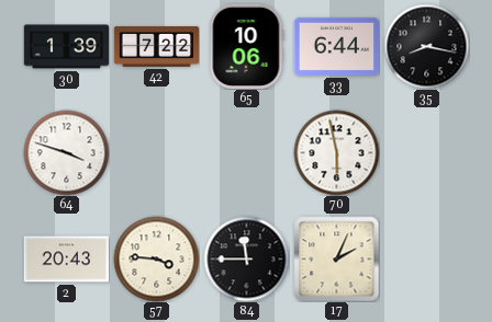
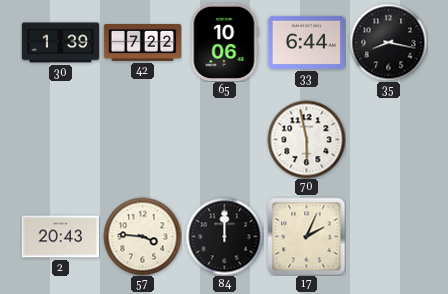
64: 3:48 -> none (66, 152)
84: 11:45 -> 12:00 (224, 236)
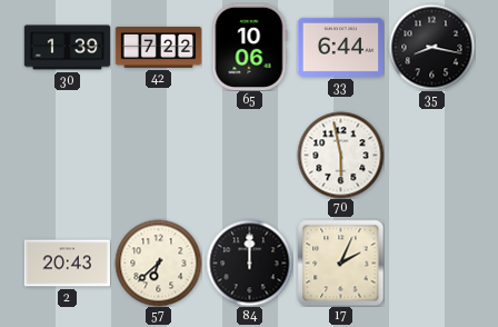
57: 3:46 -> 6:38 (158, 262)
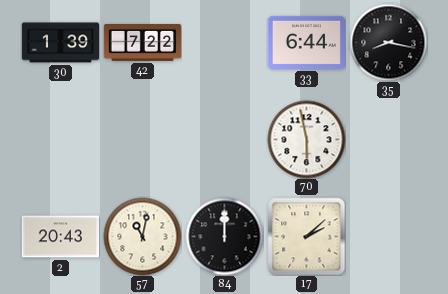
65: 10:06 -> none (249, 47)
57: 6:38 -> 11:02 (142, 236)
17: 2:04 -> 2:08 (306, 236)
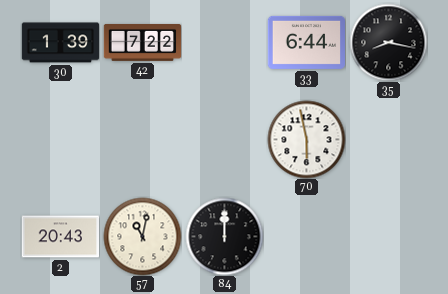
17: 2:08 -> none (306, 236)
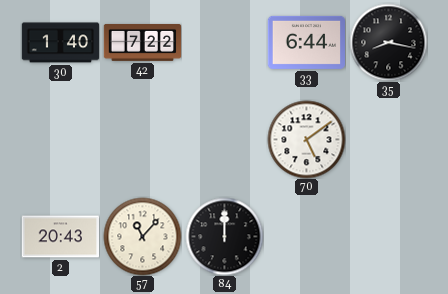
30: 1:39 -> 1:40 (60, 43)
70: 5:58 -> 5:09 (306, 139)
57: 11:02 -> 11:07 (142, 236)
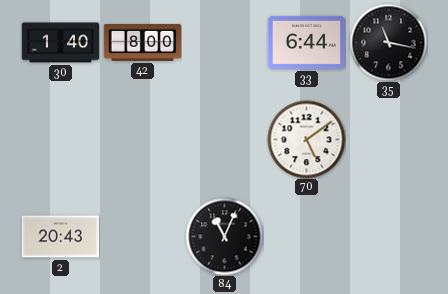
42: 7:22 -> 8:00 (142, 42)
35: 8:17 -> 11:17 (388, 42)
57: 11:07 -> none (142, 236)
84: 12:00 -> 11:04 (224, 236)
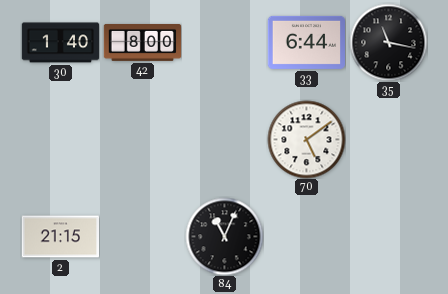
2: 20:43 -> 21:15 (60, 237)
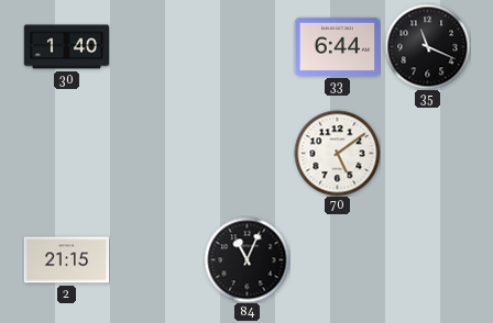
42: 8:00 -> none (142, 42)
35: 11:17 -> 11:19 (427, 46)
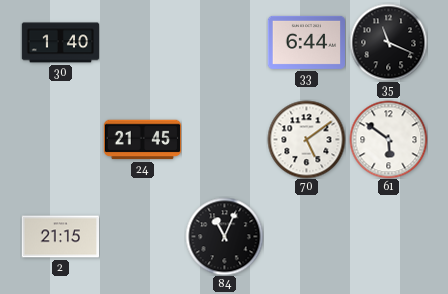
24: none -> 21:45 (142, 140)
61: none -> 5:51 (388, 139)
